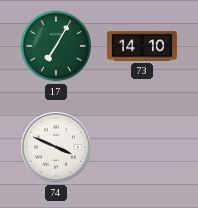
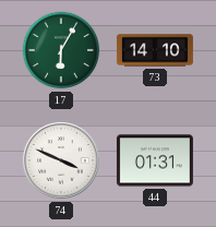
17: 7:05 -> 6:05 (61, 50)
44: none -> 01:31 (155, 160)
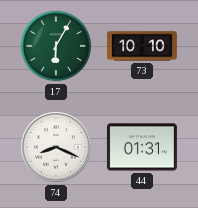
73: 14:10 -> 10:10 (142, 46)
74: 3:49 -> 8:19 (56, 147)
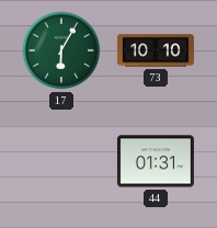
74: 8:19 -> none (56, 147)
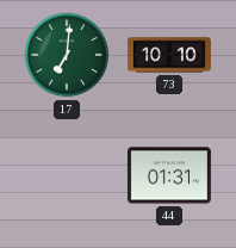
17: 6:05 -> 7:01 (67, 55)
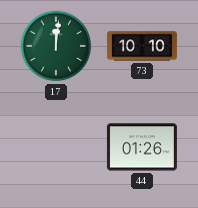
17: 7:01 -> 12:01 (56, 46)
44: 01:31 -> 01:26 (142, 147)
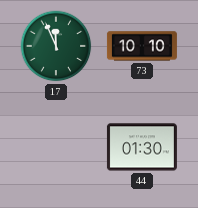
17: 12:01 -> 11:56 (56, 46)
44: 01:26 -> 01:30 (142, 147)
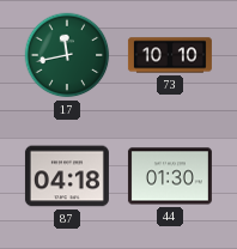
17: 11:56 -> 11:43 (67, 55)
87: none -> 04:18 (67, 176)
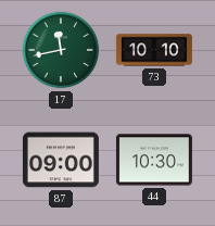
87: 04:18 -> 09:00 (61, 160)
44: 01:30 -> 10:30 (154, 160)
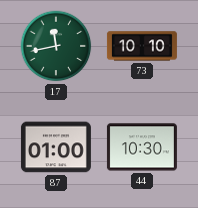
87: 09:00 -> 01:00 (56, 147)
